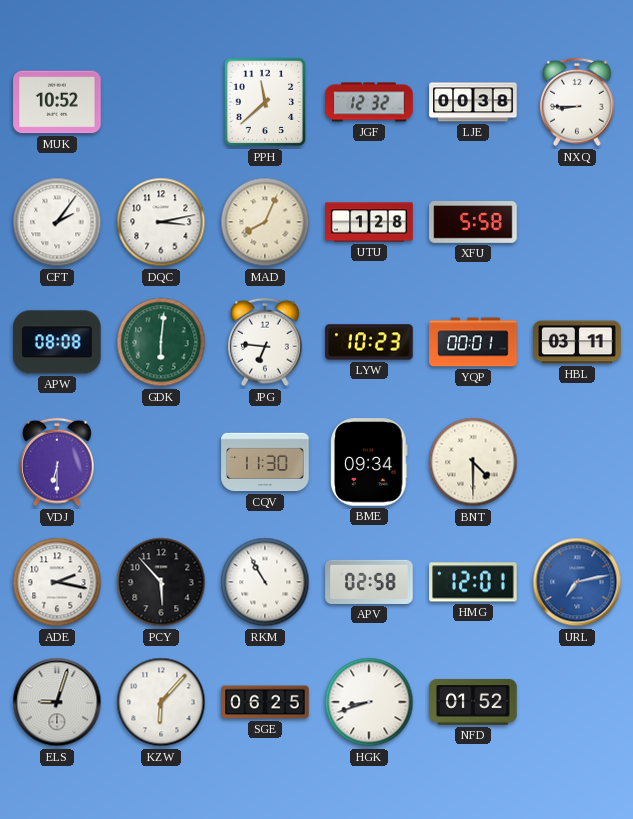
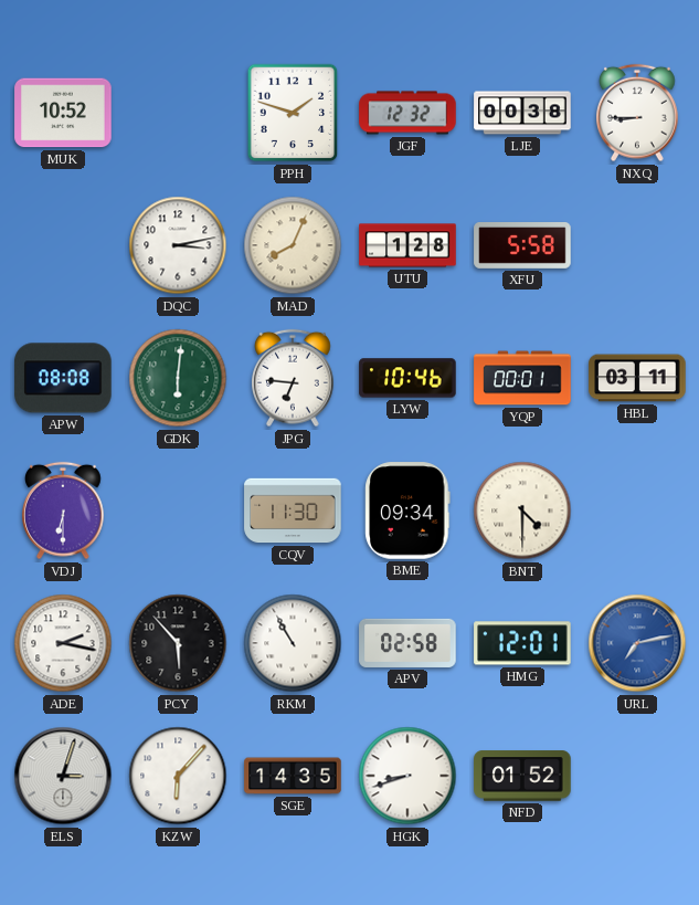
PPH: 11:38 -> 1:48 (293, 113)
CFT: 2:06 -> none (57, 222)
LYW: 10:23 -> 10:46 (407, 378)
ELS: 9:03 -> 3:03 (63, 776)
SGE: 06:25 -> 14:35 (293, 776)
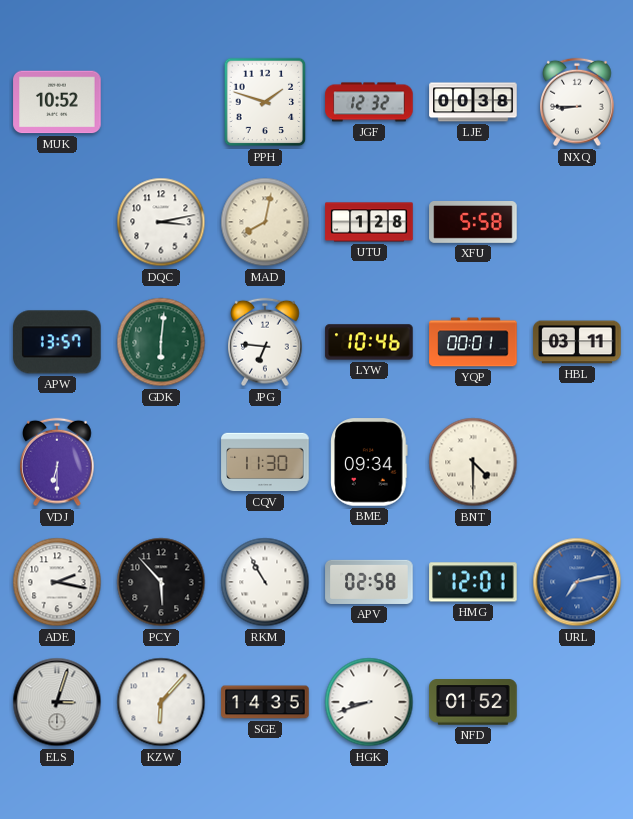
MAD: 8:04 -> 8:02 (265, 222)
APW: 08:08 -> 13:57 (57, 342)
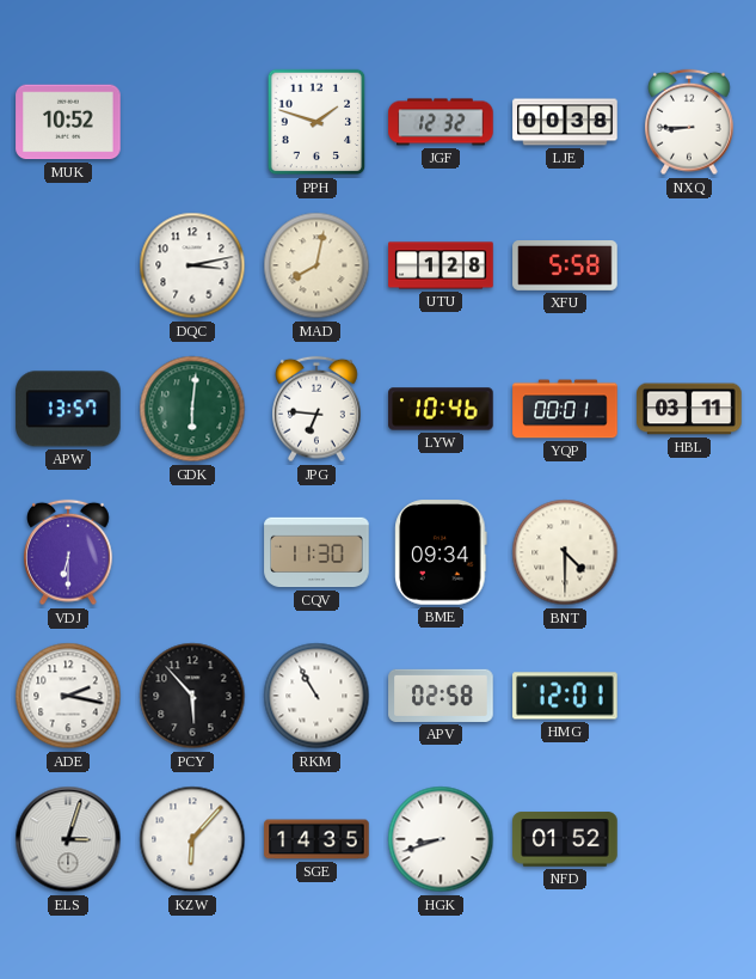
URL: 7:13 -> none (577, 582)
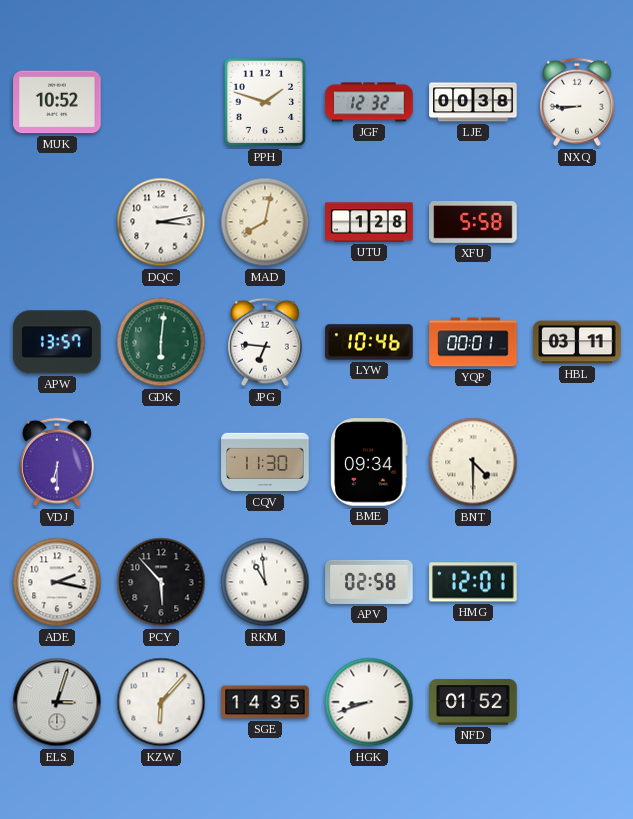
RKM: 10:55 -> 10:59 (265, 582)
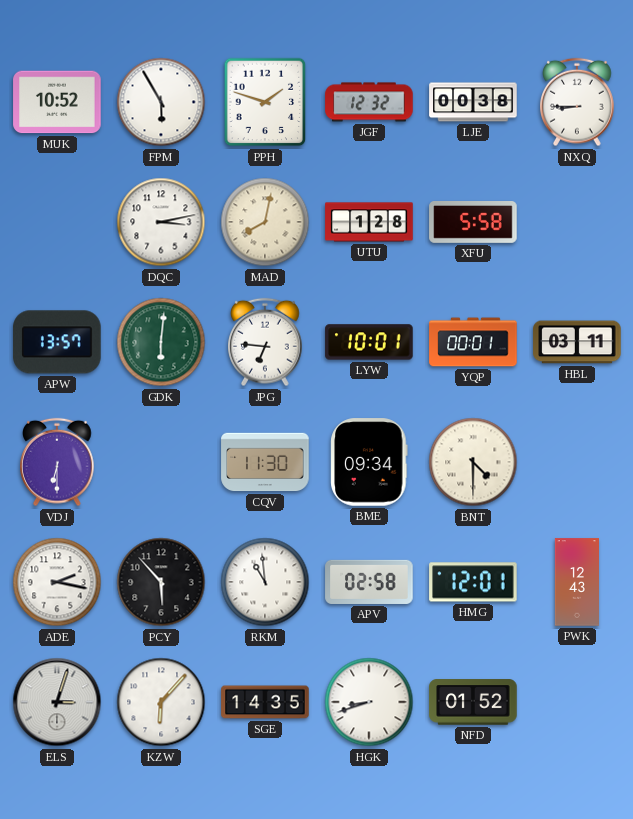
FPM: none -> 5:55 (161, 102)
LYW: 10:46 -> 10:01 (369, 342)
PWK: none -> 12:43 (576, 582)
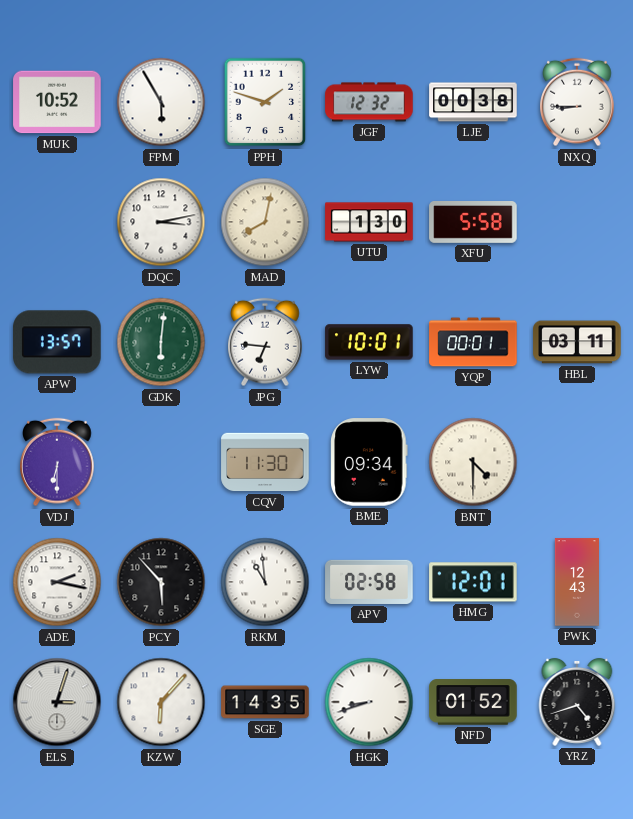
UTU: 1:28 -> 1:30 (369, 222)
YRZ: none -> 4:42 (577, 702)
